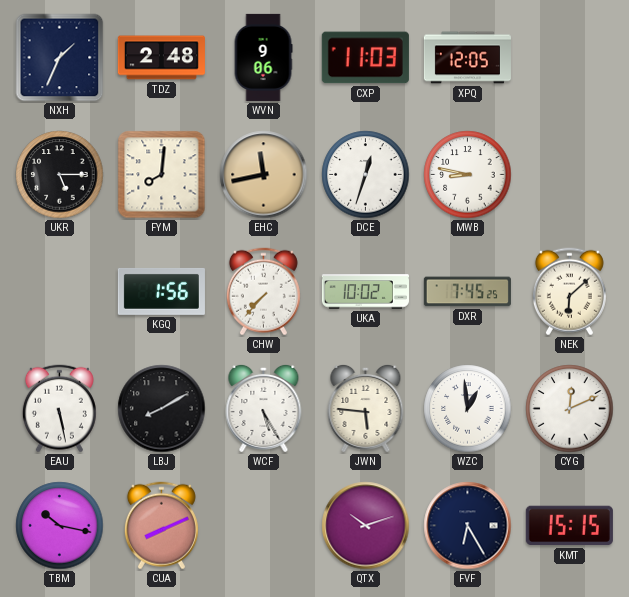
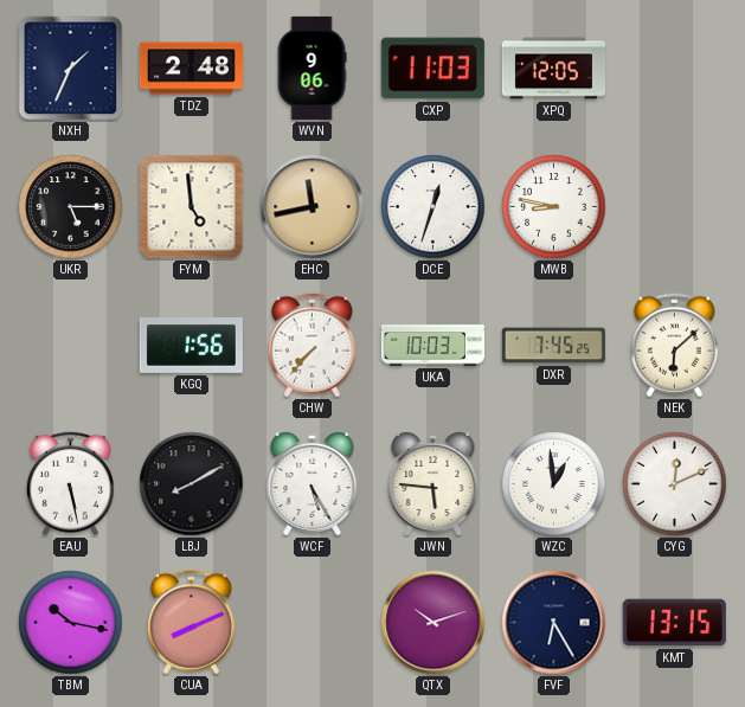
FYM: 8:01 -> 4:59 (192, 207)
UKA: 10:02 -> 10:03 (432, 346)
KMT: 15:15 -> 13:15 (674, 623)
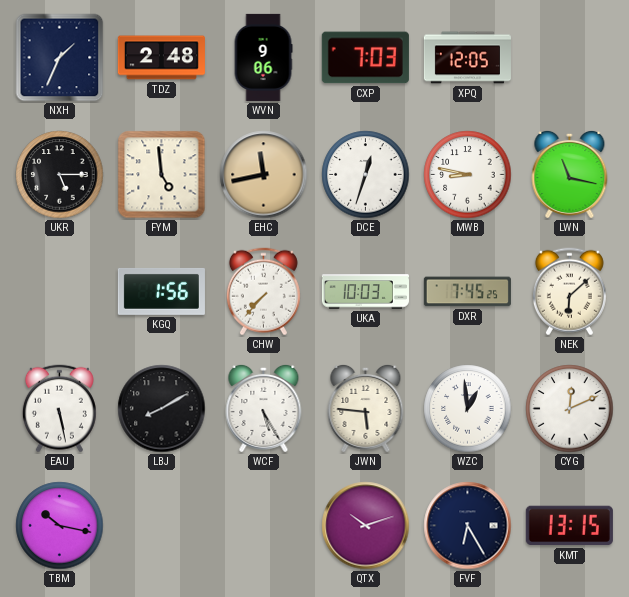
CXP: 11:03 -> 7:03 (365, 58)
LWN: none -> 11:17 (570, 174)
CUA: 8:11 -> none (191, 623)
